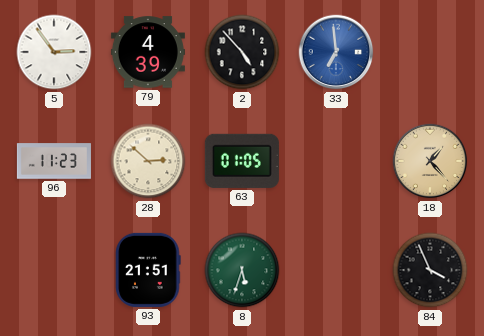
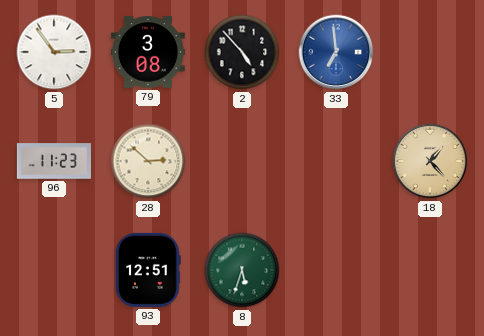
79: 4:39 -> 3:08 (148, 52)
63: 01:05 -> none (242, 161)
93: 21:51 -> 12:51 (148, 270)
84: 3:56 -> none (430, 270)
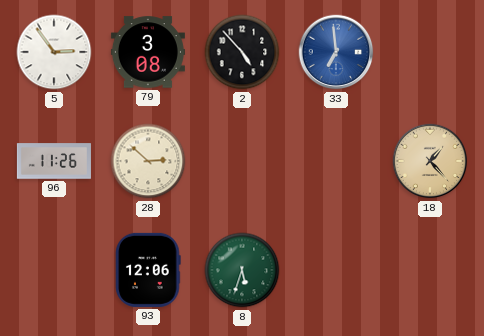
96: 11:23 -> 11:26 (54, 161)
93: 12:51 -> 12:06 (148, 270)
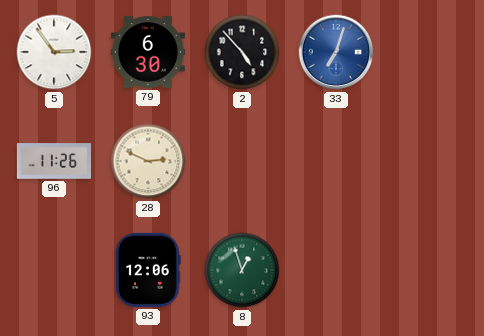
79: 3:08 -> 6:30 (148, 52)
33: 6:59 -> 7:03 (336, 52)
28: 2:52 -> 2:49 (148, 161)
18: 1:23 -> none (430, 161)
8: 5:33 -> 12:57 (242, 270)
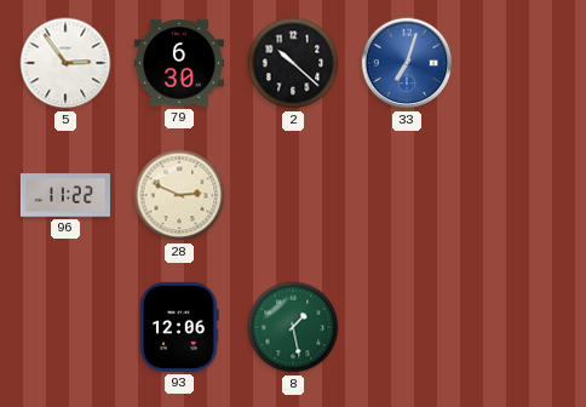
2: 4:53 -> 10:22 (293, 63)
96: 11:26 -> 11:22 (65, 195)
8: 12:57 -> 1:28 (293, 327)
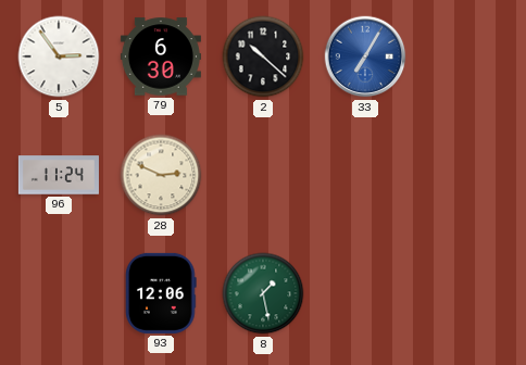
33: 7:03 -> 7:05 (365, 56)
96: 11:22 -> 11:24 (59, 175)
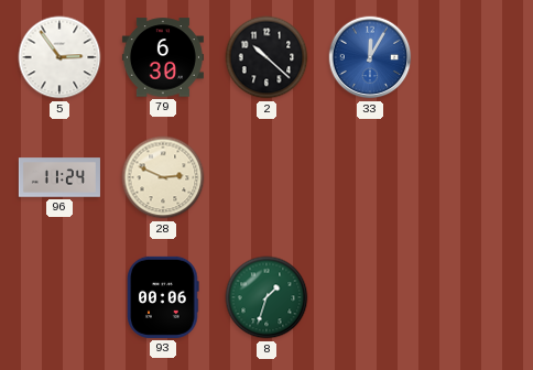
33: 7:05 -> 12:05 (370, 57)
93: 12:06 -> 00:06 (163, 297)
8: 1:28 -> 1:33 (266, 297)
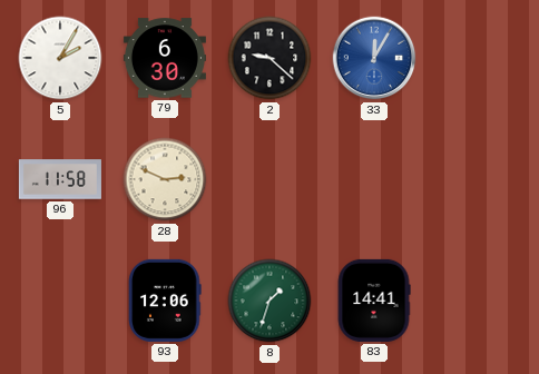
5: 2:54 -> 2:05 (60, 58)
2: 10:22 -> 9:22 (269, 58)
96: 11:24 -> 11:58 (60, 179)
93: 00:06 -> 12:06 (165, 301)
83: none -> 14:41 (374, 301)
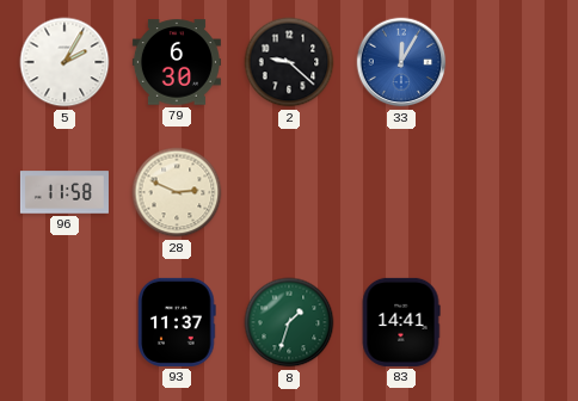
93: 12:06 -> 11:37 (177, 322)
